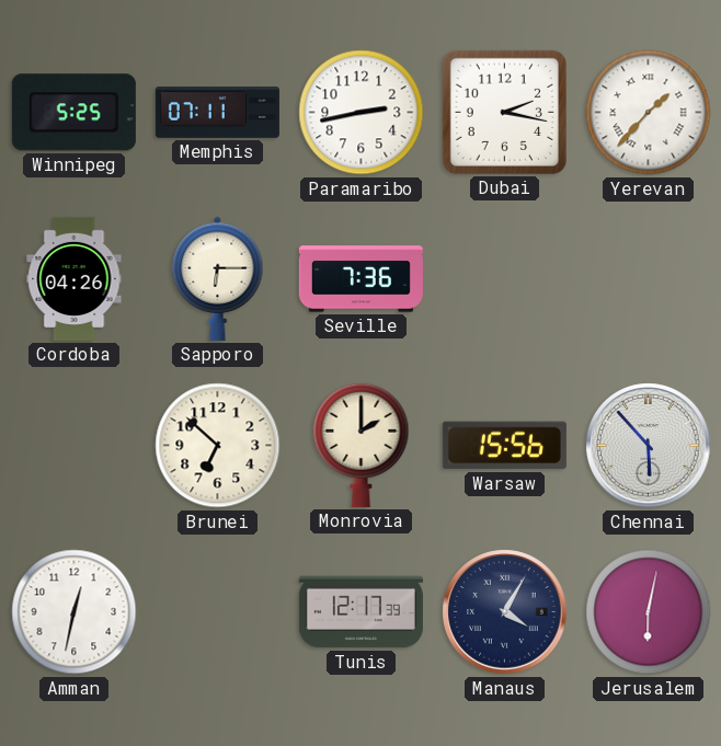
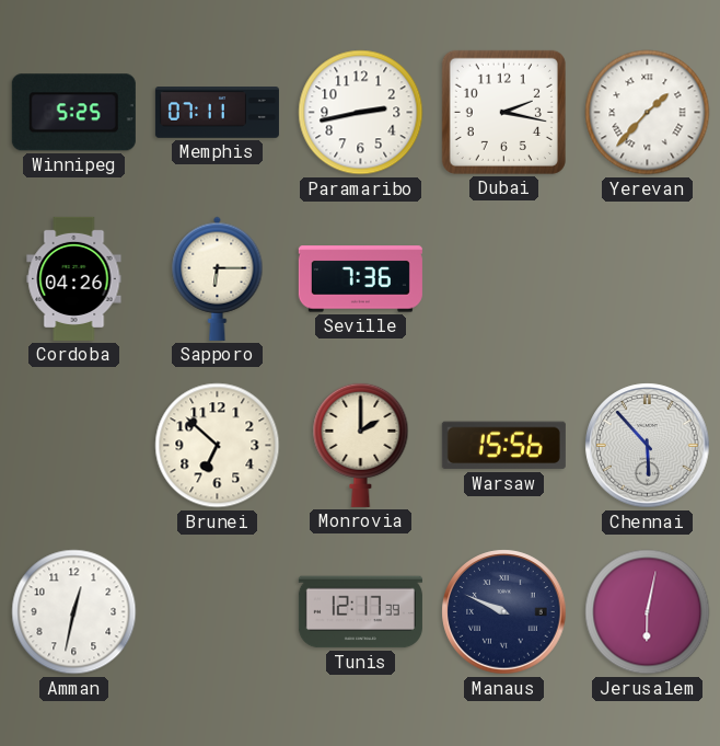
Manaus: 4:05 -> 9:49 (504, 612)
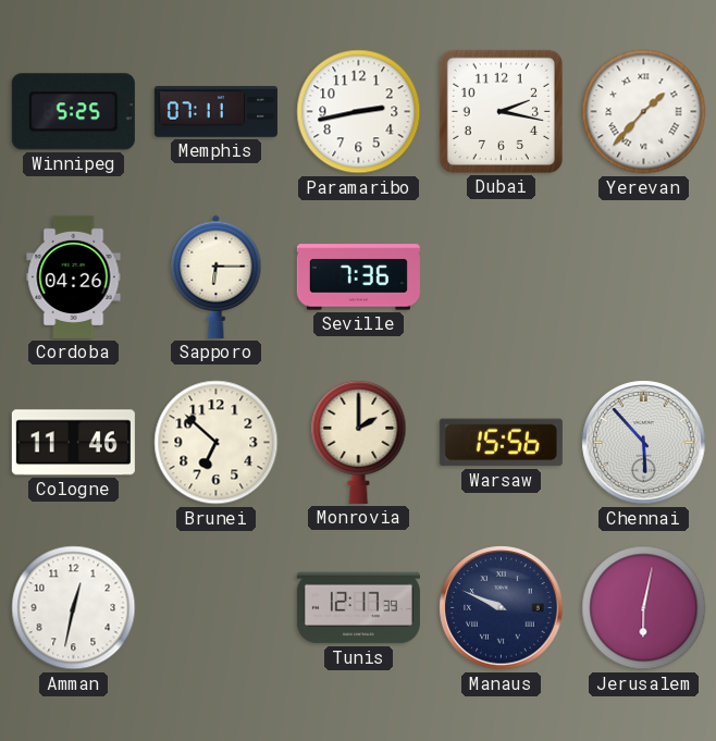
Cologne: none -> 11:46 (73, 443)
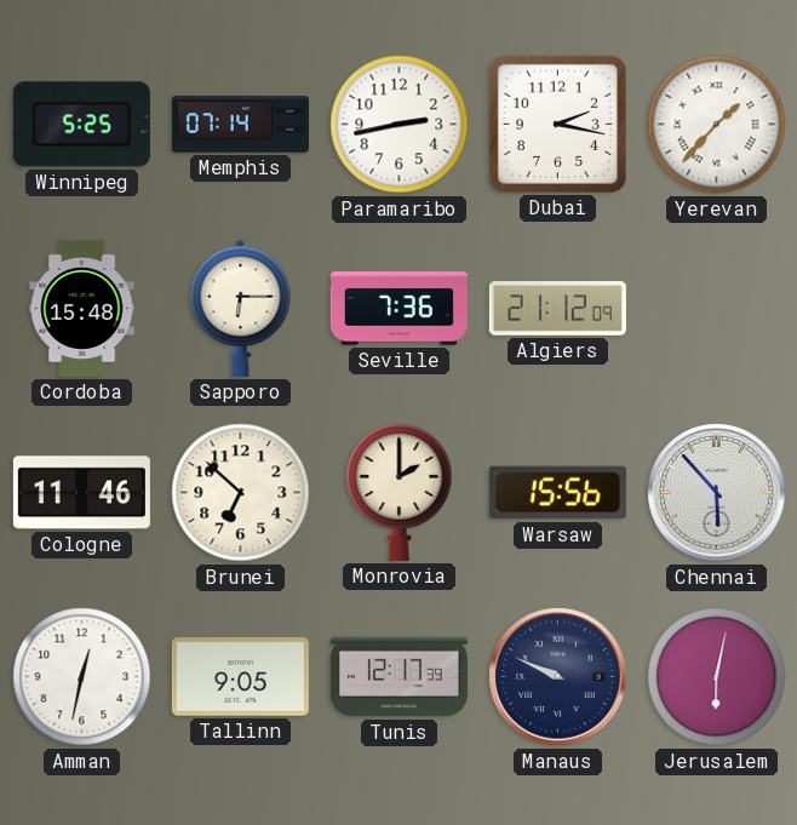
Memphis: 07:11 -> 07:14 (240, 125)
Cordoba: 04:26 -> 15:48 (82, 308)
Algiers: none -> 21:12 (557, 309)
Tallinn: none -> 9:05 (240, 677)
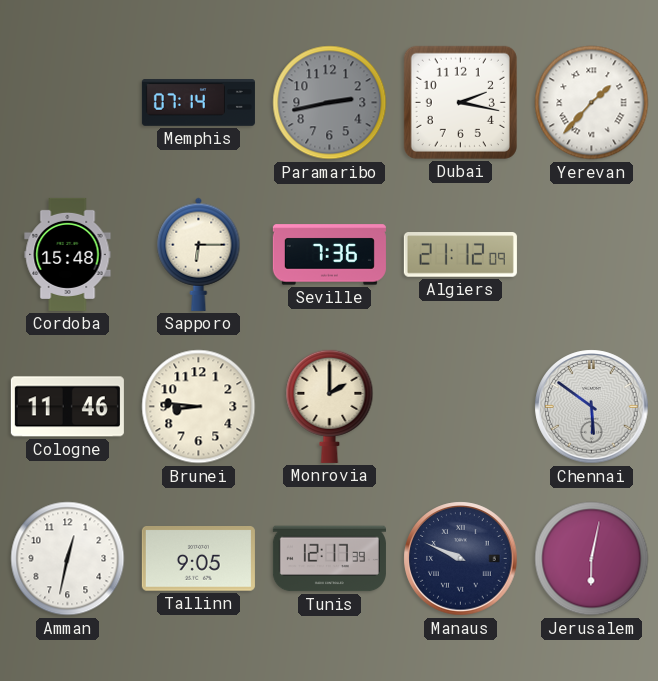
Winnipeg: 5:25 -> none (81, 125)
Paramaribo dial: white -> grey (330, 103)
Brunei: 6:52 -> 8:46 (199, 407)
Warsaw: 15:56 -> none (557, 493)
Chennai: 5:53 -> 5:51 (592, 407)
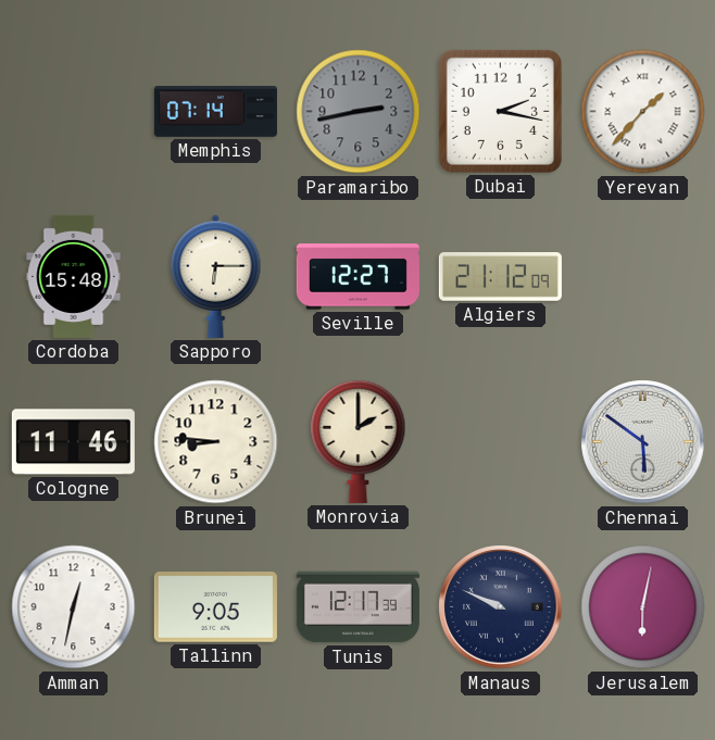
Seville: 7:36 -> 12:27 (357, 277)
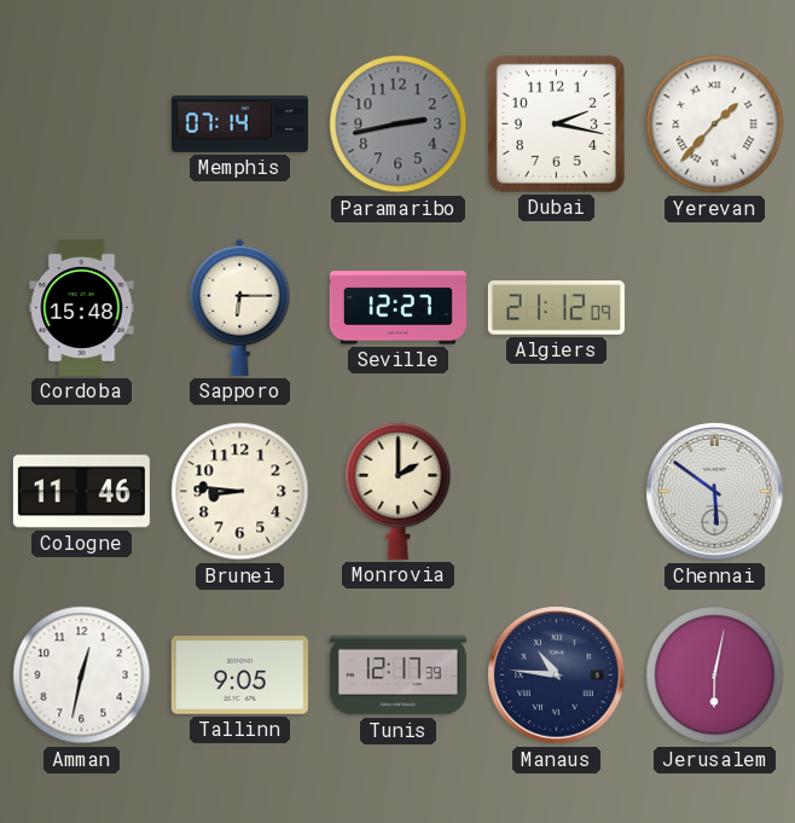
Manaus: 9:49 -> 10:46 (557, 676)
